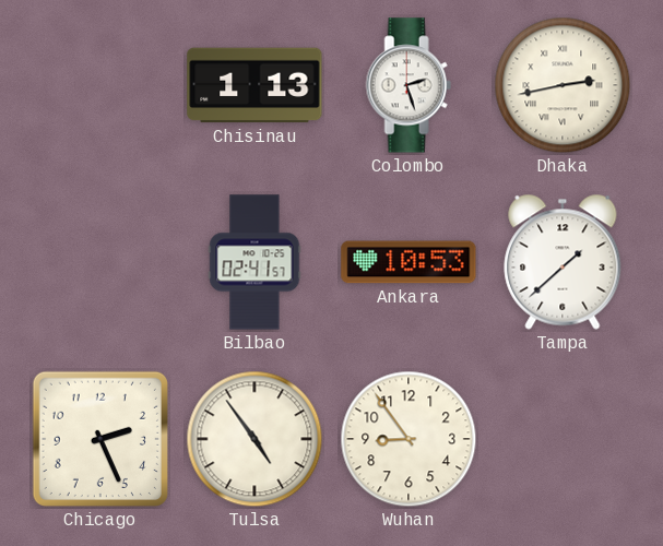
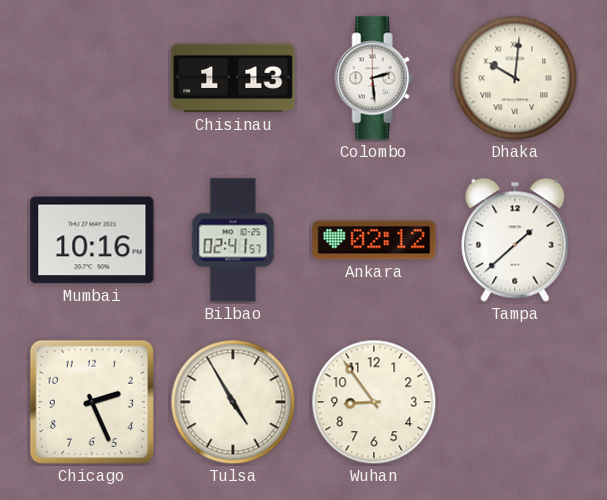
Colombo: 2:27 -> 2:29 (374, 78)
Dhaka: 2:43 -> 10:01 (515, 78)
Mumbai: none -> 10:16 (92, 240)
Ankara: 10:53 -> 02:12 (374, 240)
Tulsa: 4:54 -> 4:55 (233, 402)
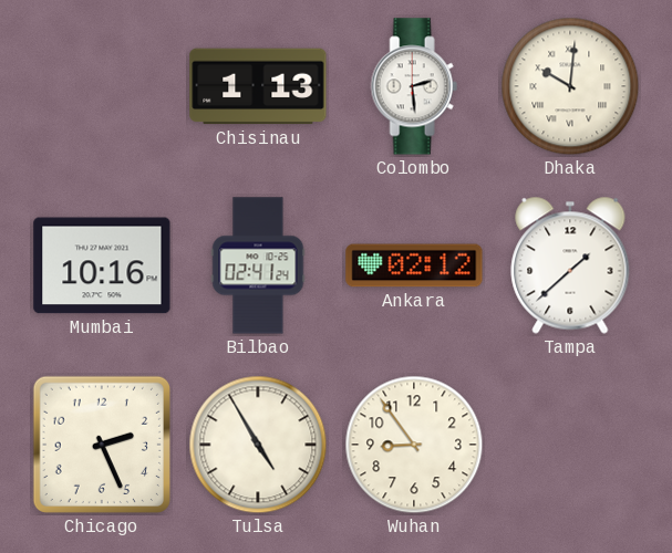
Bilbao: 02:41:57 -> 02:41:24 (258, 265)
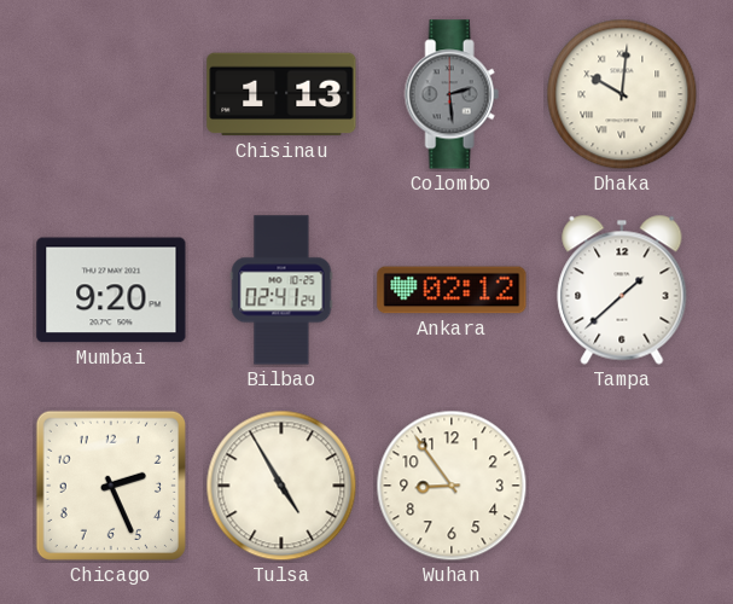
Colombo dial: white -> grey (452, 94)
Mumbai: 10:16 -> 9:20 (111, 290)
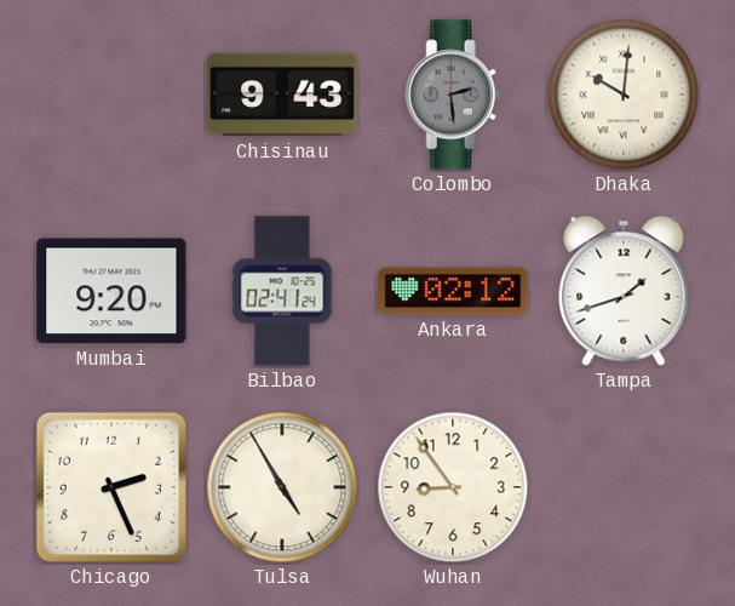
Chisinau: 1:13 -> 9:43 (282, 95)
Tampa: 1:38 -> 1:42 (624, 291)
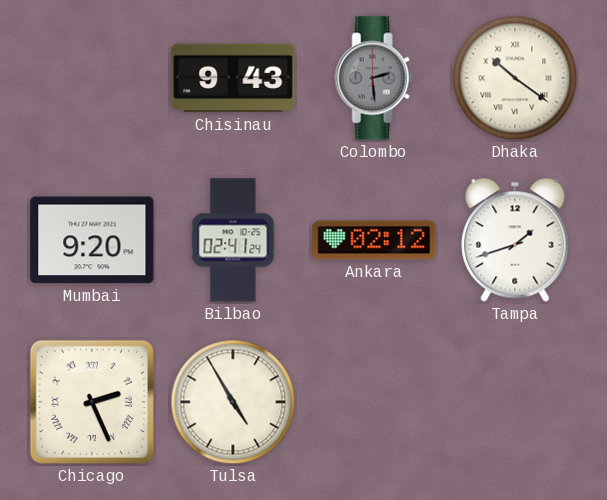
Dhaka: 10:01 -> 10:21 (515, 78)
Chicago numerals: Arabic -> Roman (92, 402)
Wuhan: 8:54 -> none (453, 487)
